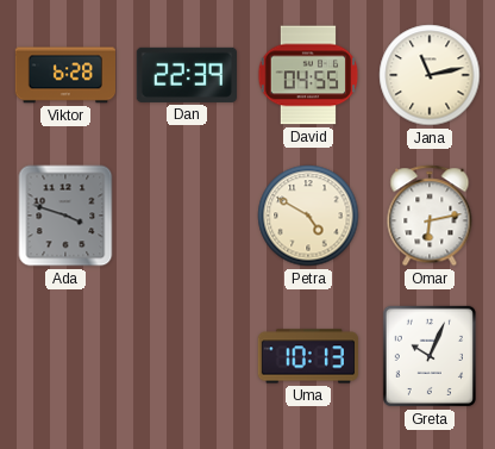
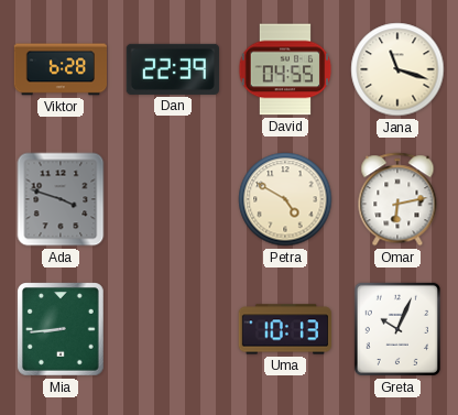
Jana: 11:13 -> 11:18 (397, 69)
Mia: none -> 8:44 (62, 329)
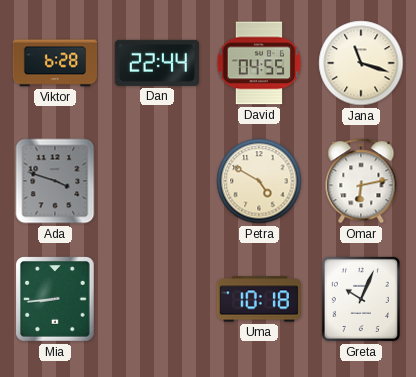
Dan: 22:39 -> 22:44 (156, 63)
Uma: 10:13 -> 10:18 (259, 299)
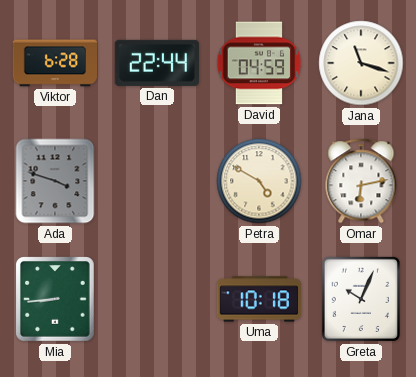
David: 04:55 -> 04:59 (259, 63)
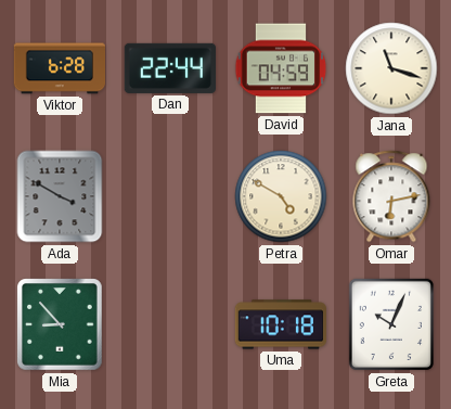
Ada: 3:48 -> 3:50 (60, 196)
Mia: 8:44 -> 8:53 (61, 324)
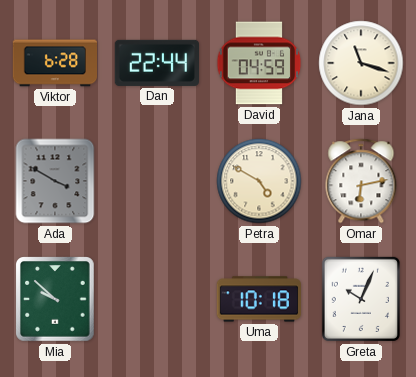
Mia: 8:53 -> 9:52 (56, 299)
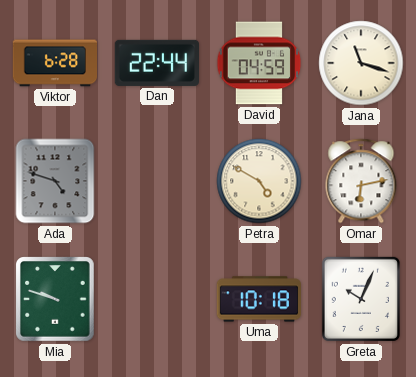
Ada: 3:50 -> 4:48 (55, 181)
Mia: 9:52 -> 9:48 (56, 299)
